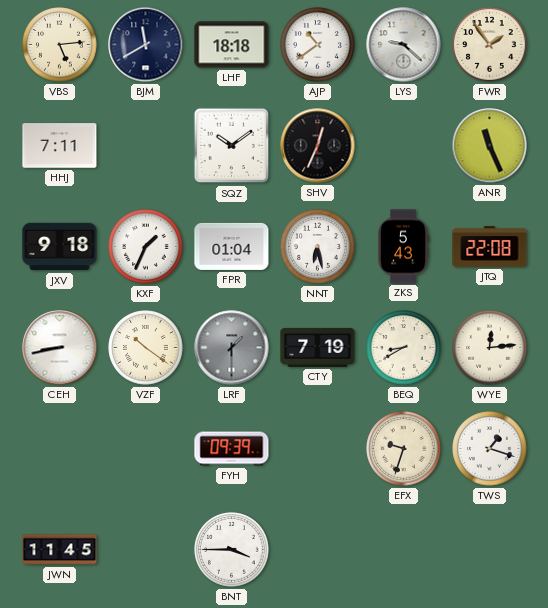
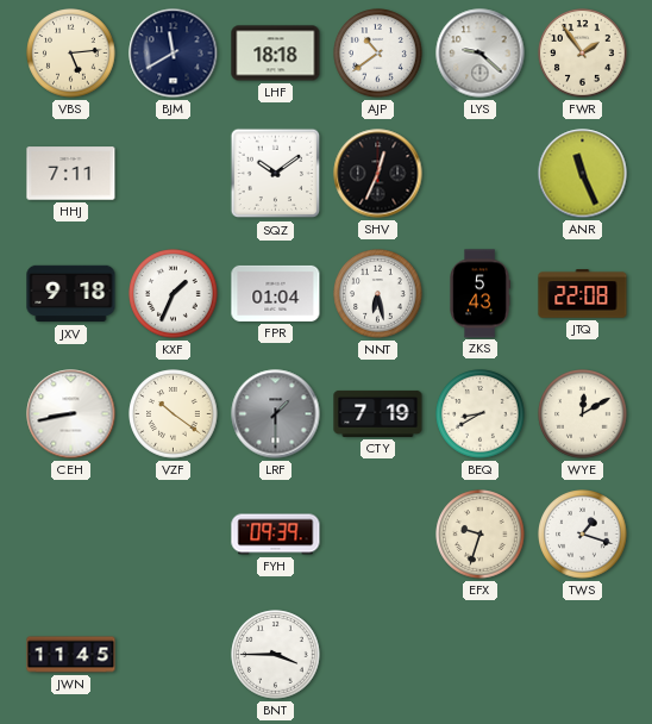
WYE: 12:14 -> 12:10 (583, 414)
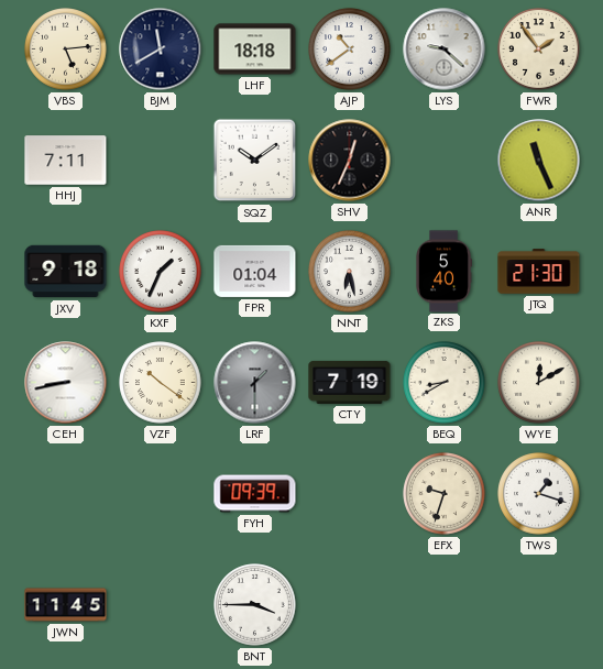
ZKS: 5:43 -> 5:40 (443, 272)
JTQ: 22:08 -> 21:30 (539, 272)
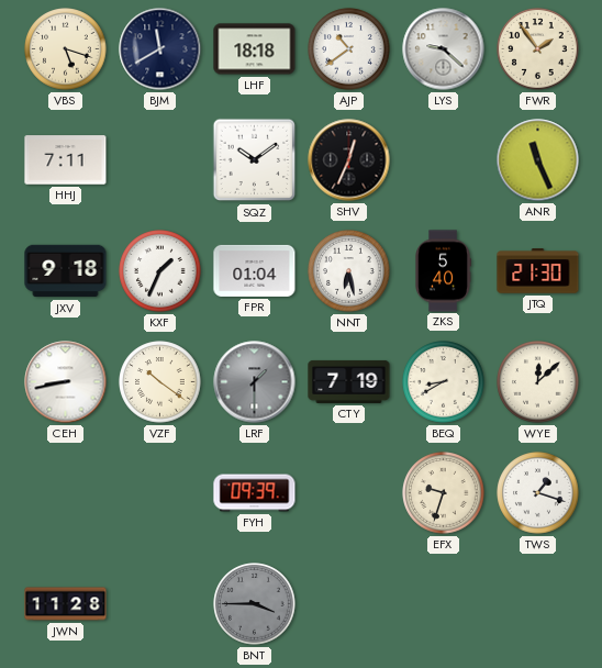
VBS: 5:14 -> 5:18 (66, 49)
WYE: 12:10 -> 12:08 (538, 382)
JWN: 11:45 -> 11:28 (66, 604)
BNT dial: white -> grey (255, 604)
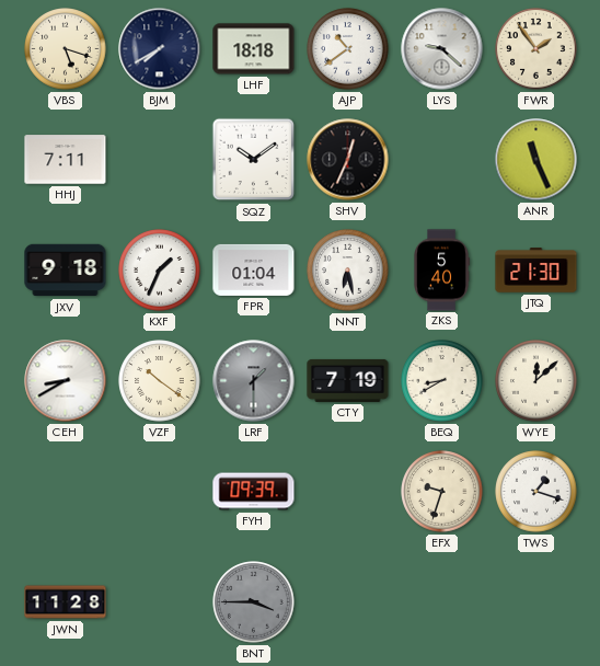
BJM: 11:40 -> 7:40 (160, 49)
CEH: 8:43 -> 8:40 (66, 381)
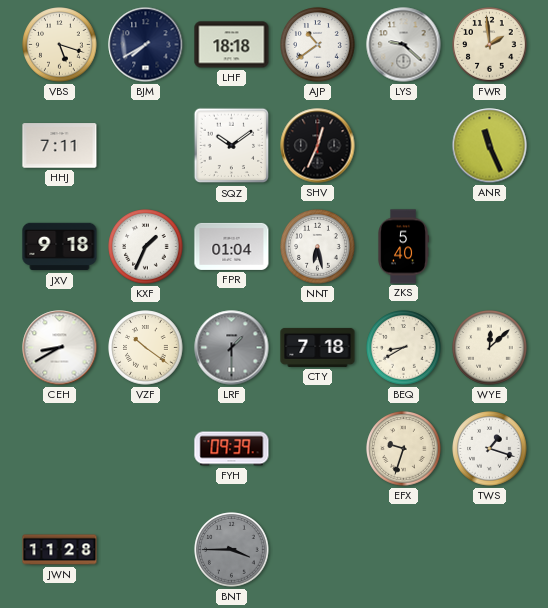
FWR: 1:54 -> 1:59 (490, 45)
JTQ: 21:30 -> none (536, 271)
CTY: 7:19 -> 7:18 (318, 347)
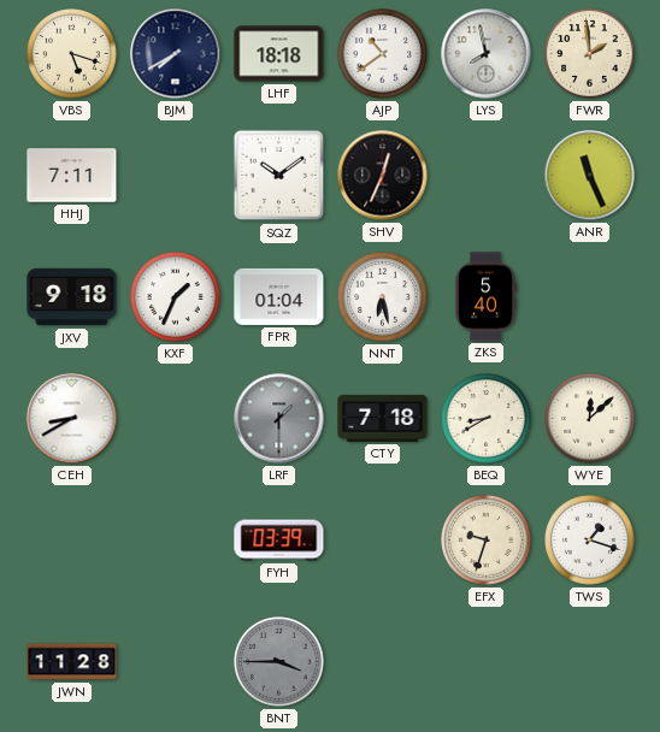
LYS: 9:22 -> 7:58 (487, 54)
VZF: 10:21 -> none (146, 348)
FYH: 09:39 -> 03:39 (279, 541)
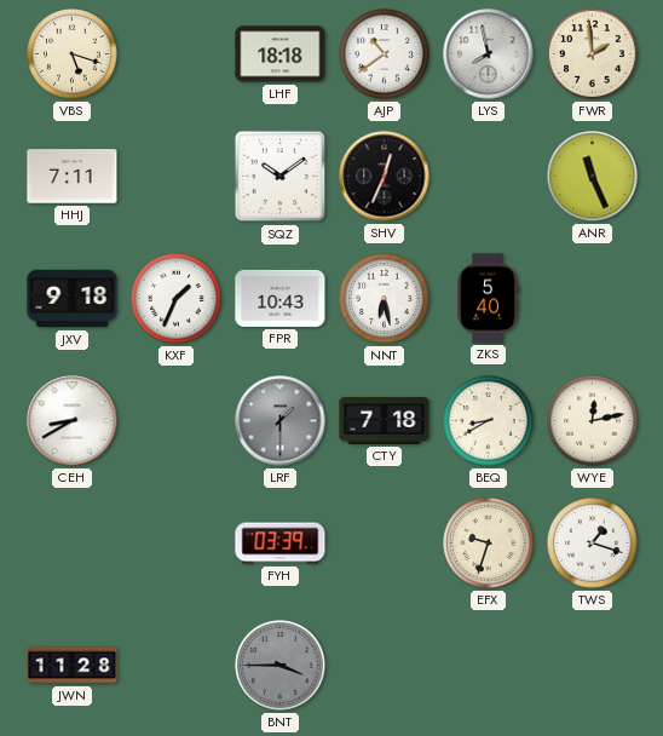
BJM: 7:40 -> none (176, 54)
FPR: 01:04 -> 10:43 (281, 298)
WYE: 12:08 -> 12:13 (593, 421)
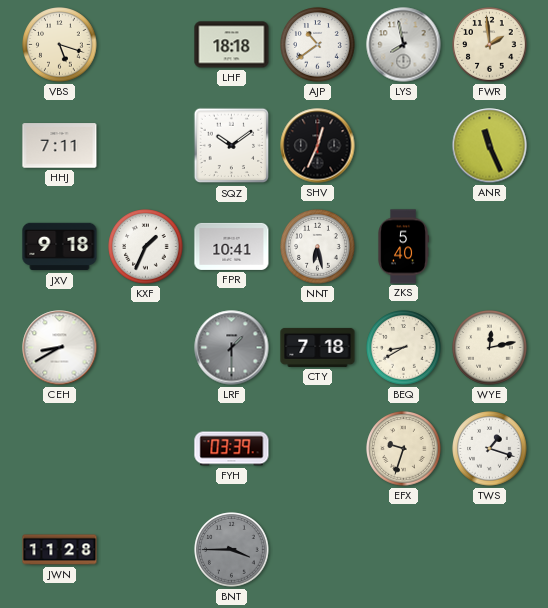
FPR: 10:43 -> 10:41 (232, 246)
